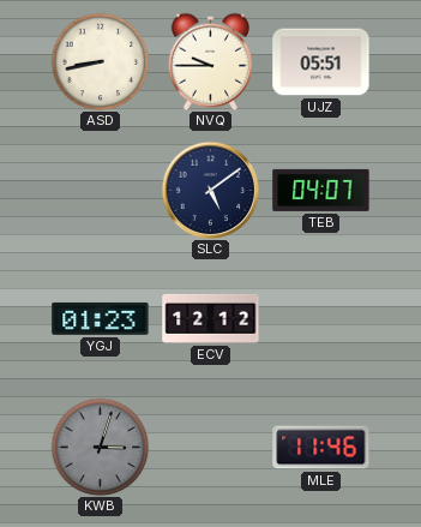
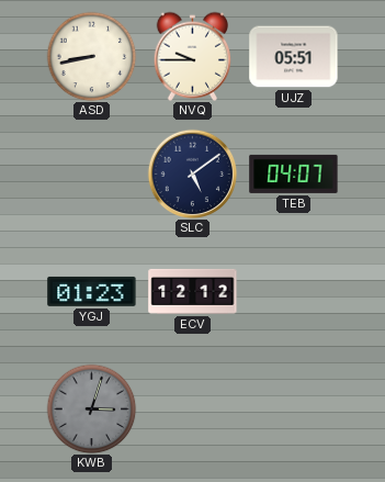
MLE: 11:46 -> none (321, 448)
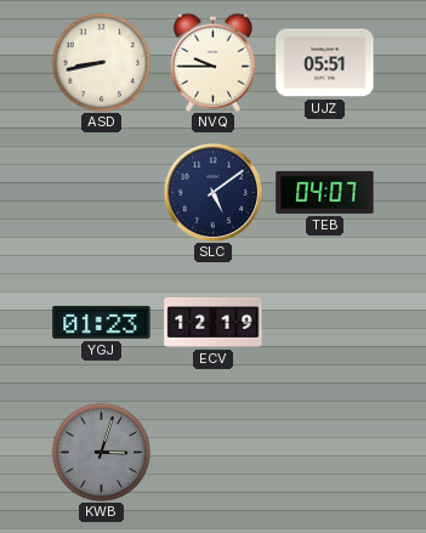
ECV: 12:12 -> 12:19 (214, 322)
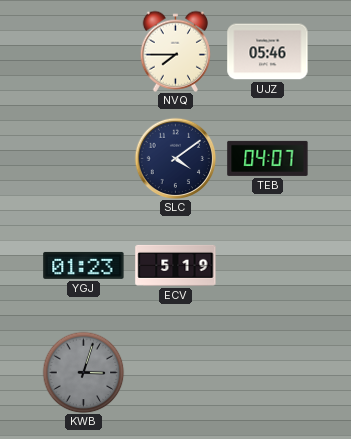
ASD: 8:43 -> none (101, 62)
NVQ: 9:45 -> 7:45 (175, 51)
UJZ: 05:51 -> 05:46 (268, 52)
SLC: 5:09 -> 4:09 (175, 158)
ECV: 12:19 -> 5:19 (176, 265)
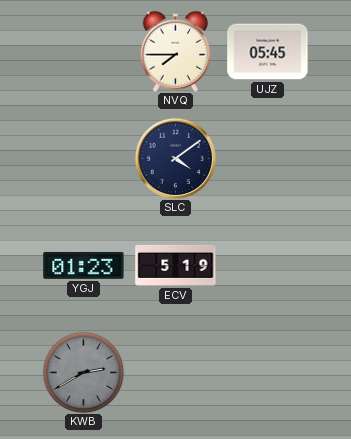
UJZ: 05:46 -> 05:45 (268, 52)
TEB: 04:07 -> none (268, 158)
KWB: 3:03 -> 2:40 (83, 372)
